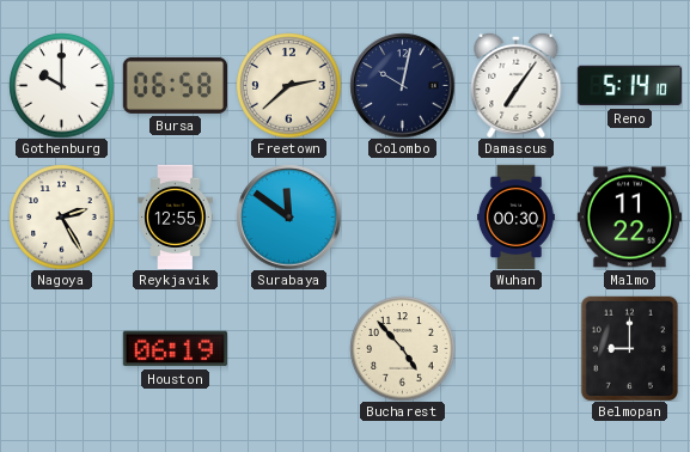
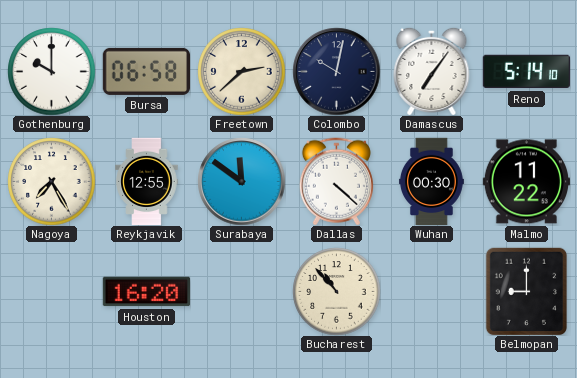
Nagoya: 2:25 -> 7:25 (51, 181)
Dallas: none -> 4:22 (336, 181)
Houston: 06:19 -> 16:20 (146, 292)
Bucharest: 4:53 -> 10:53 (336, 291)
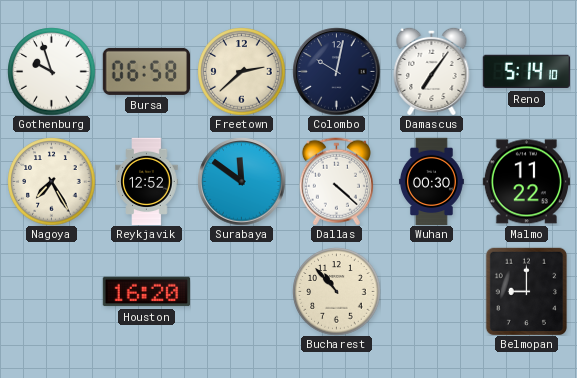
Gothenburg: 10:00 -> 9:57 (51, 71)
Reykjavik: 12:55 -> 12:52 (147, 181)
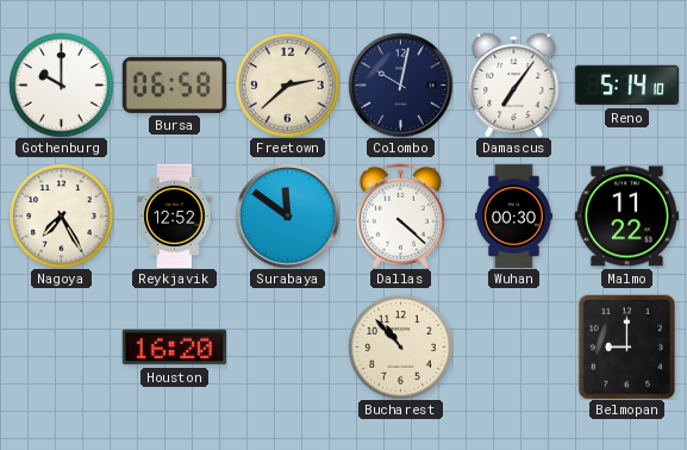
Gothenburg: 9:57 -> 10:00 (61, 85)
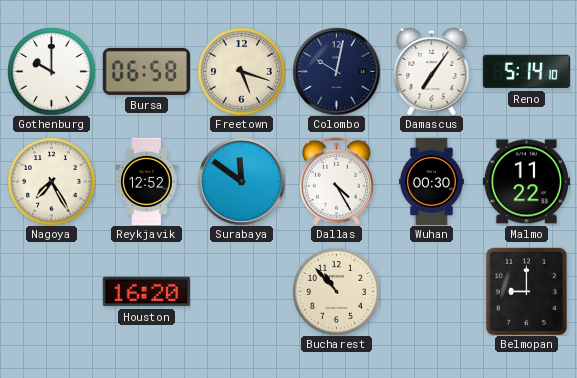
Freetown: 2:38 -> 5:18 (241, 71)
Dallas: 4:22 -> 4:25 (336, 181)
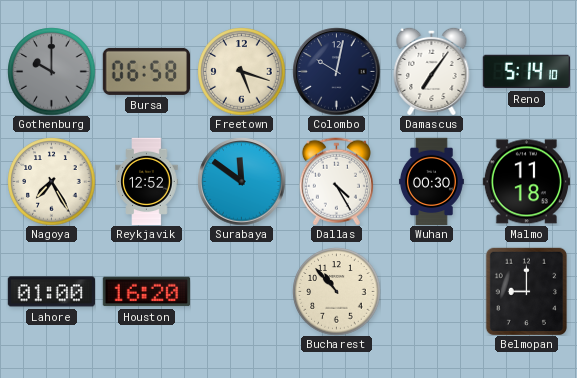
Gothenburg dial: white -> grey (51, 71)
Malmo: 11:22 -> 11:18 (526, 182)
Lahore: none -> 01:00 (51, 292)
